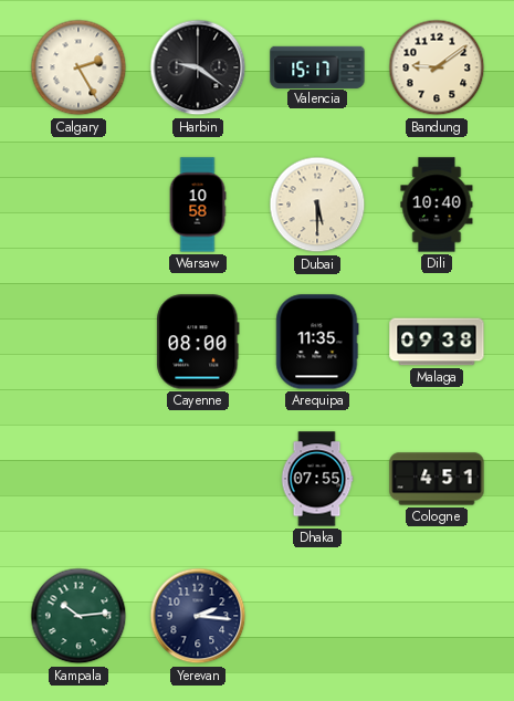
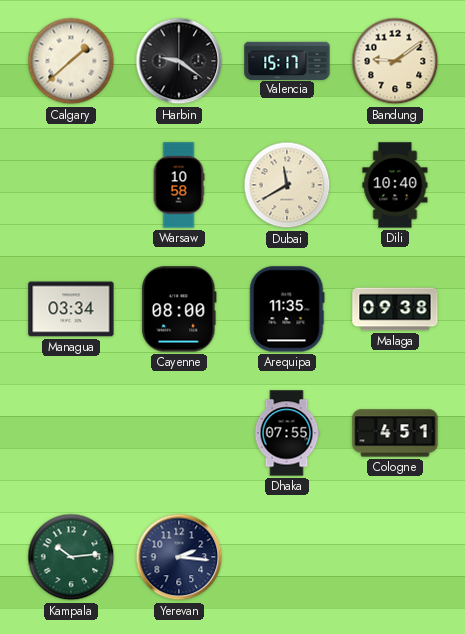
Calgary: 2:25 -> 1:38 (71, 61)
Dubai: 5:30 -> 11:40 (287, 185)
Managua: none -> 03:34 (71, 309)
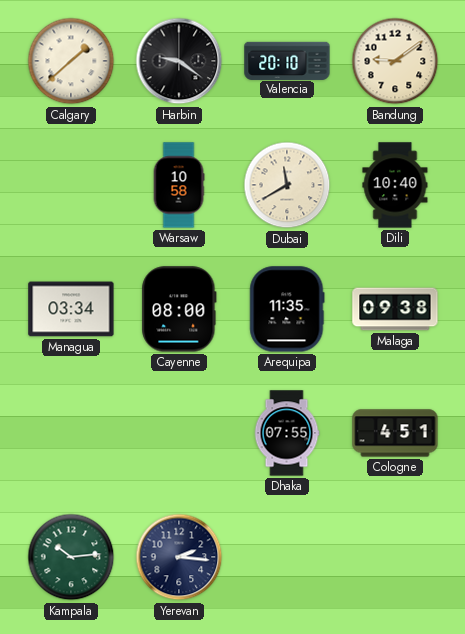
Valencia: 15:17 -> 20:10 (287, 60)
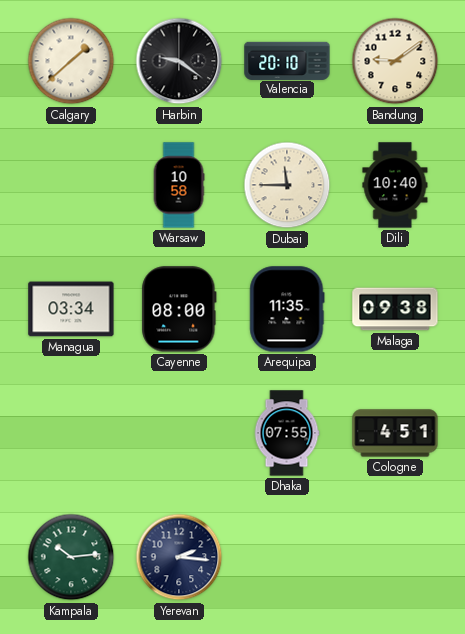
Dubai: 11:40 -> 11:45 (287, 185)
